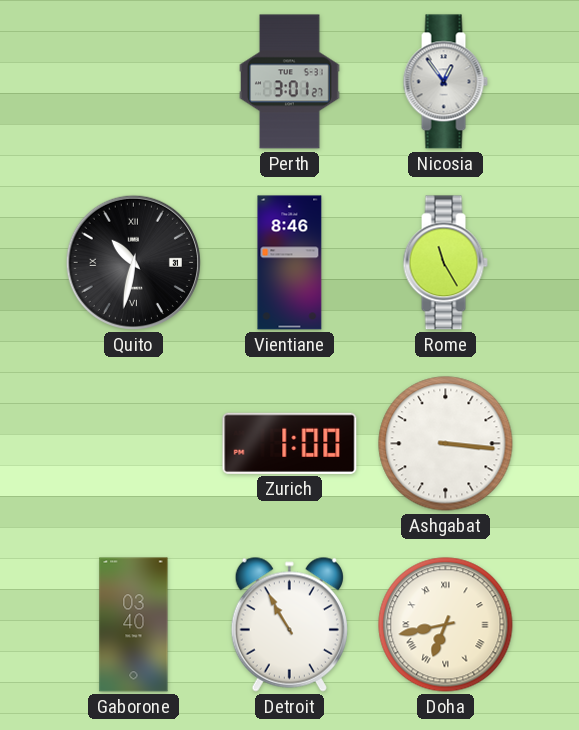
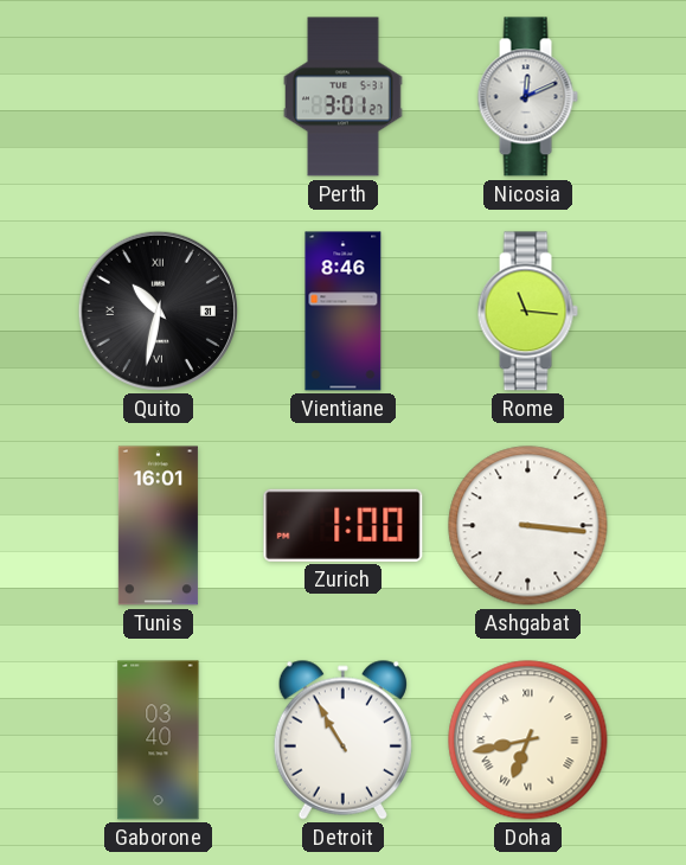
Nicosia: 12:54 -> 12:11 (527, 97)
Rome: 11:25 -> 11:16 (527, 312)
Tunis: none -> 16:01 (158, 526)
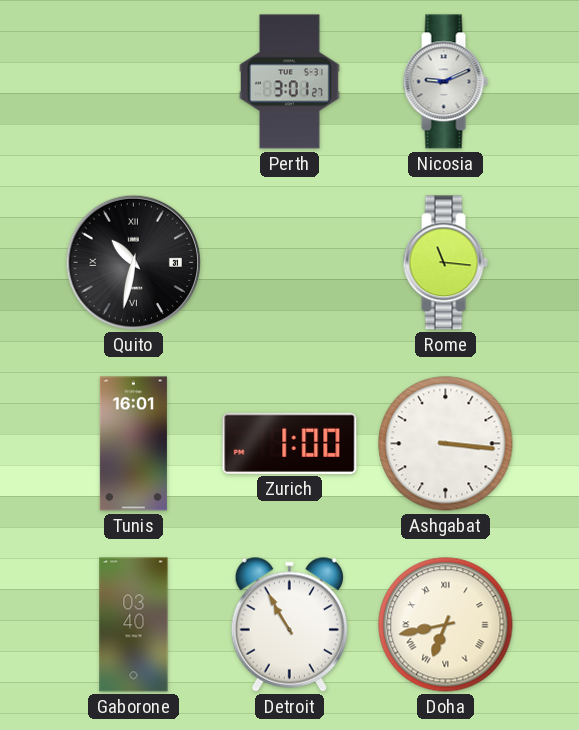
Nicosia: 12:11 -> 9:11 (445, 82)
Vientiane: 8:46 -> none (344, 312)
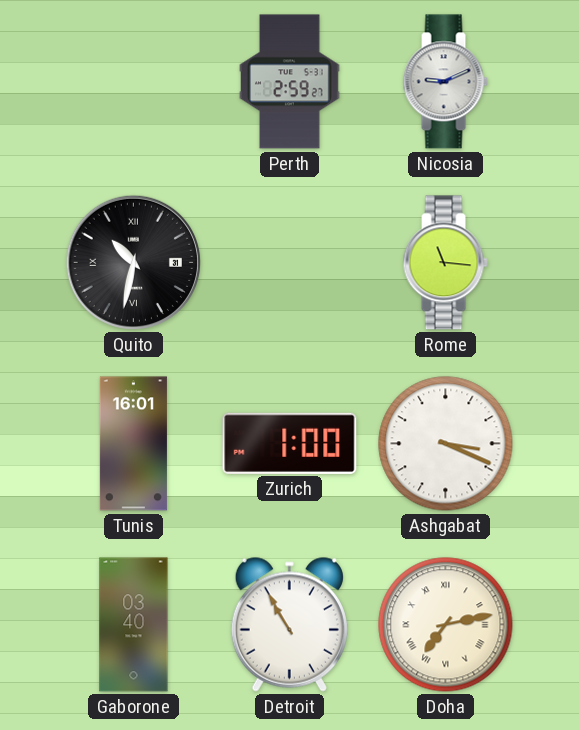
Perth: 3:01 -> 2:59 (290, 82)
Ashgabat: 3:16 -> 3:19 (446, 444)
Doha: 6:43 -> 7:13 (446, 625)
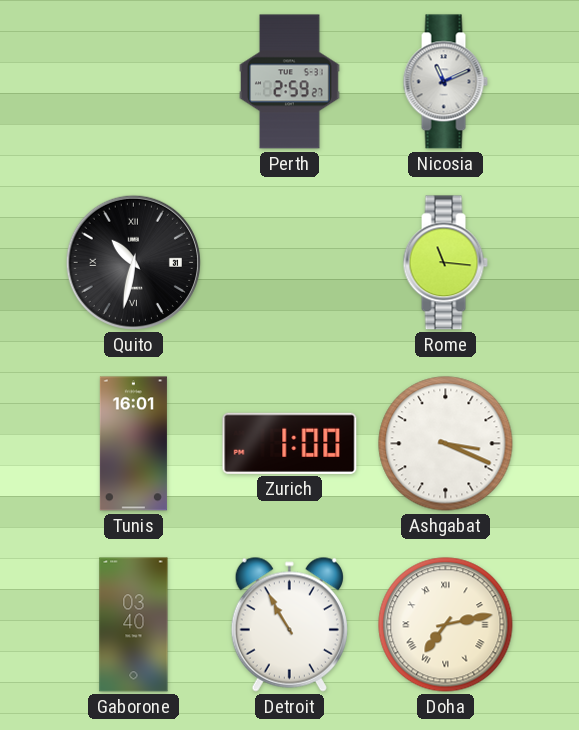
Nicosia: 9:11 -> 11:11 (445, 82)
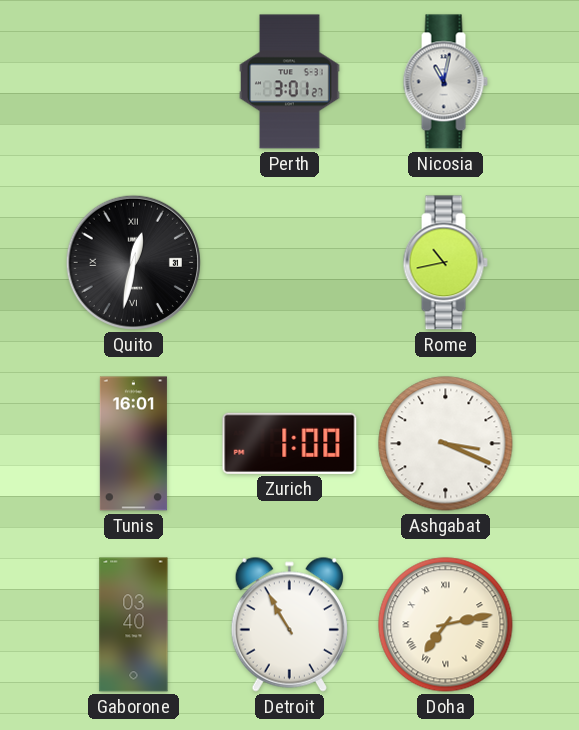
Perth: 2:59 -> 3:01 (290, 82)
Nicosia: 11:11 -> 11:02 (445, 82)
Quito: 10:32 -> 12:32 (133, 262)
Rome: 11:16 -> 10:43 (445, 263)
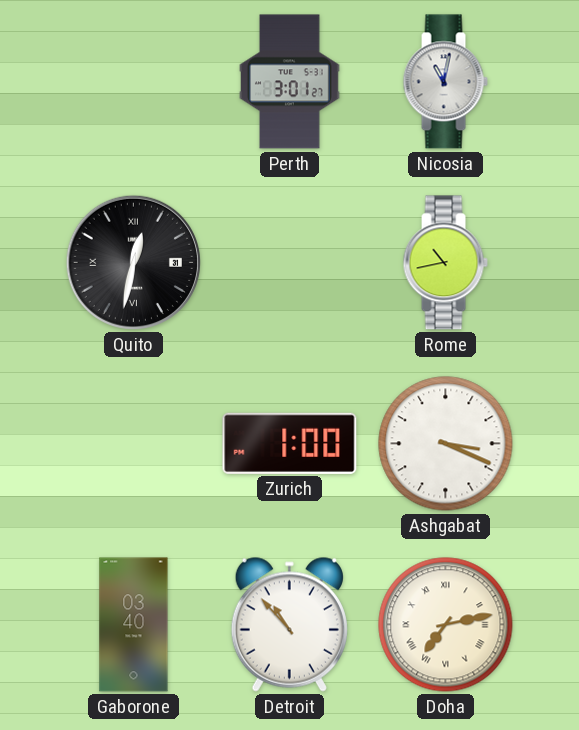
Tunis: 16:01 -> none (133, 444)
Detroit: 10:55 -> 10:53 (289, 624)
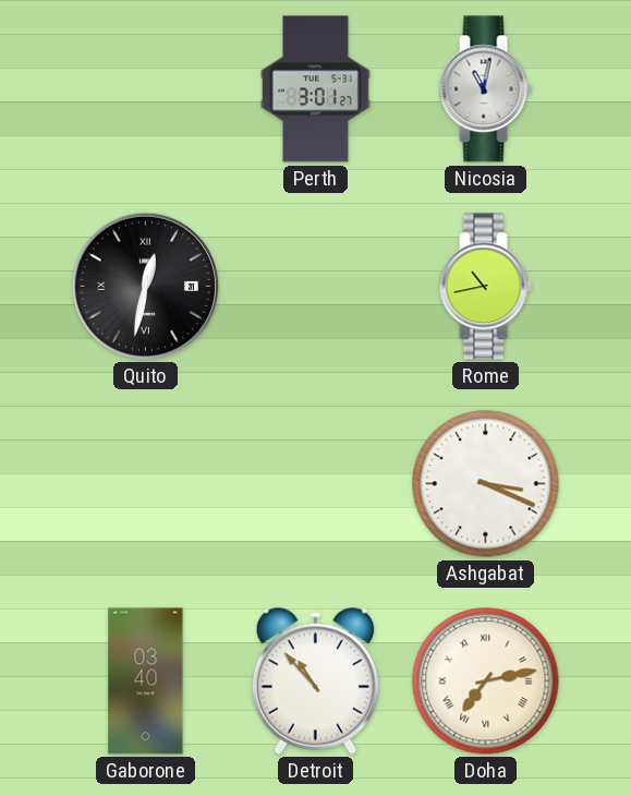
Zurich: 1:00 -> none (290, 443)
